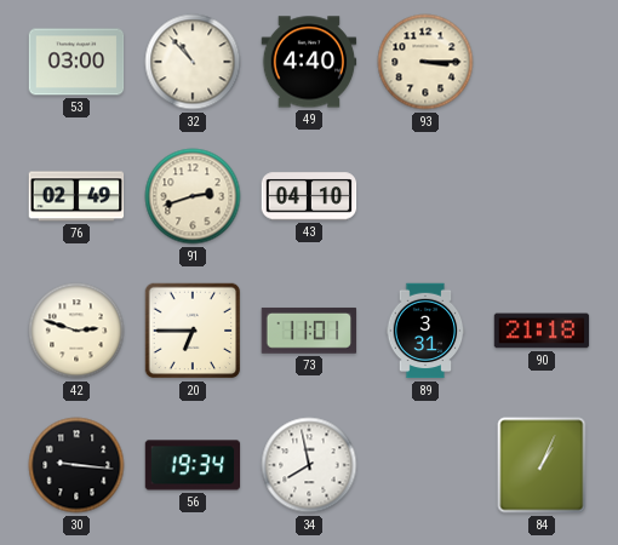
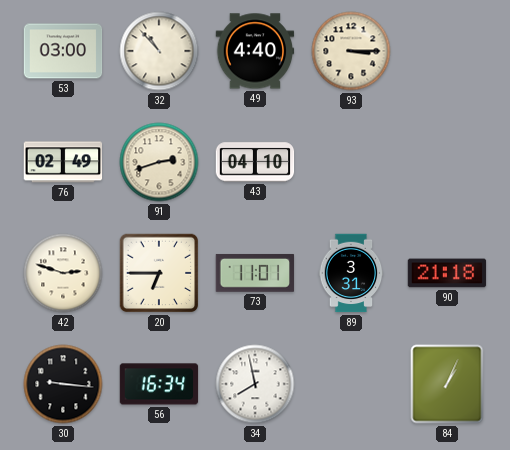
56: 19:34 -> 16:34 (159, 384)
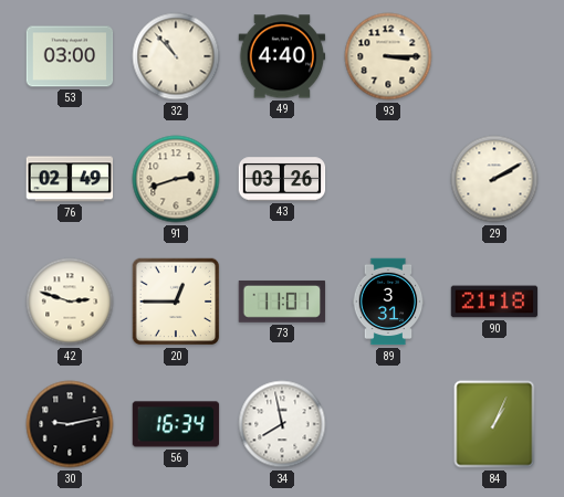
43: 04:10 -> 03:26 (282, 179)
29: none -> 2:10 (494, 179)
20: 6:45 -> 12:45 (176, 302)
30: 9:16 -> 9:13 (70, 424)
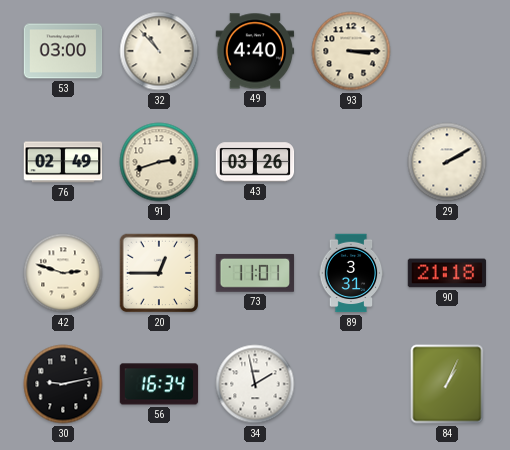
34: 7:58 -> 1:58 (255, 384)
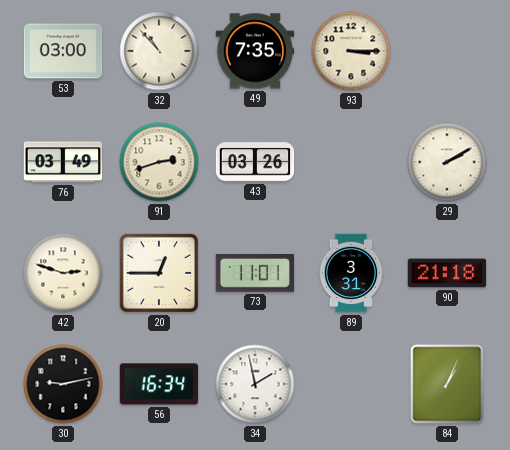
49: 4:40 -> 7:35 (255, 51)
76: 02:49 -> 03:49 (63, 162)
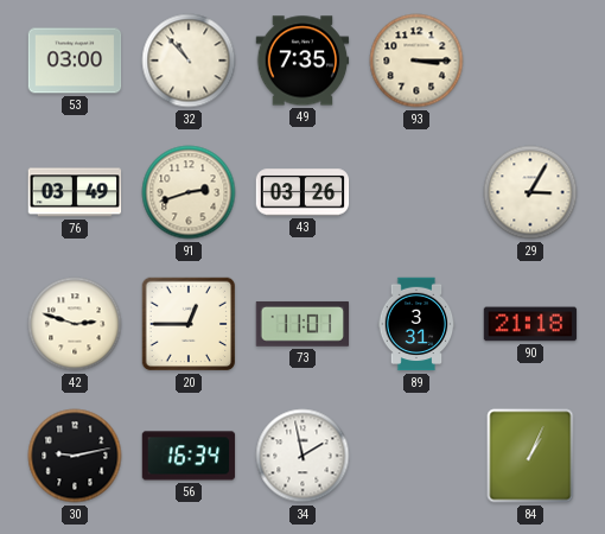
29: 2:10 -> 3:05 (530, 192)
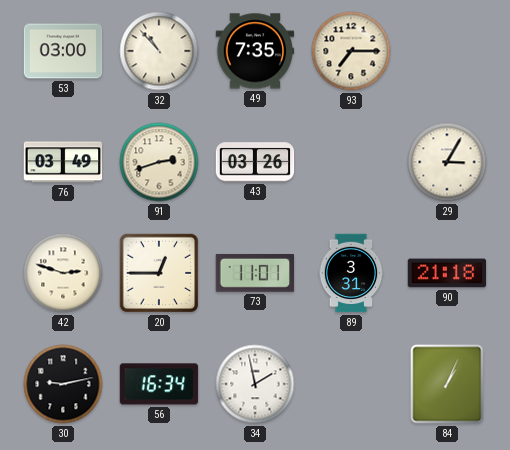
93: 3:15 -> 7:15 (351, 51)
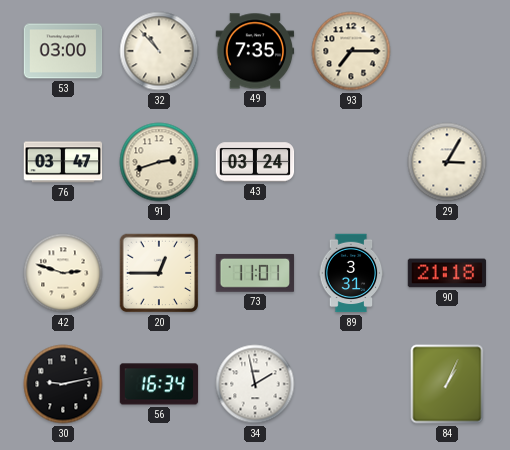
76: 03:49 -> 03:47 (63, 162)
43: 03:26 -> 03:24 (255, 162)
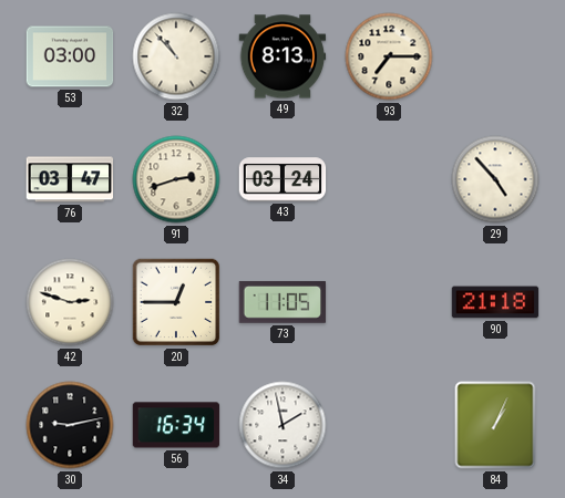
49: 7:35 -> 8:13 (282, 56)
29: 3:05 -> 4:53 (495, 179)
73: 11:01 -> 11:05 (282, 302)
89: 3:31 -> none (351, 273)
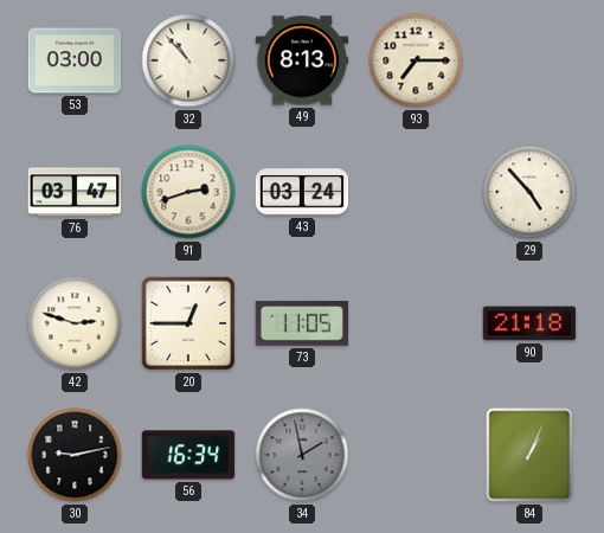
34 dial: white -> grey (302, 455)
